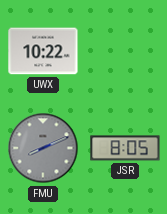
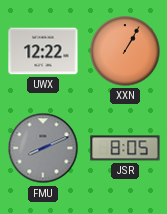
UWX: 10:22 -> 12:22 (43, 51)
XXN: none -> 1:05 (125, 51)
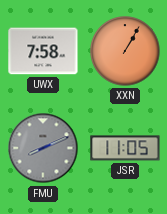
UWX: 12:22 -> 7:58 (43, 51)
JSR: 8:05 -> 11:05 (125, 148)
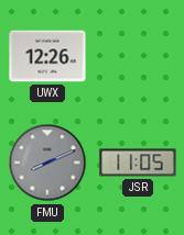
UWX: 7:58 -> 12:26 (47, 56)
XXN: 1:05 -> none (125, 51)
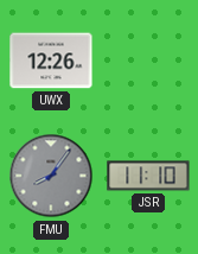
FMU: 8:11 -> 8:06 (51, 176)
JSR: 11:05 -> 11:10 (148, 176)
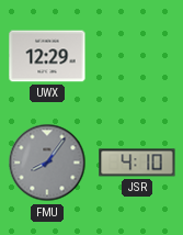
UWX: 12:26 -> 12:29 (47, 56)
JSR: 11:10 -> 4:10 (137, 163)
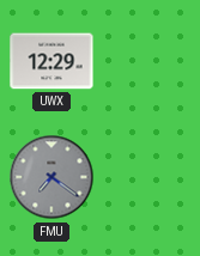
FMU: 8:06 -> 7:21 (51, 177)
JSR: 4:10 -> none (137, 163)
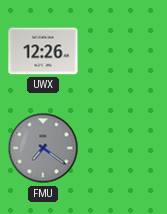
UWX: 12:29 -> 12:26 (43, 51)
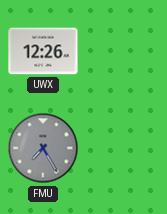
FMU: 7:21 -> 7:25 (43, 148)
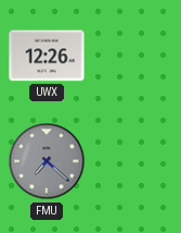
FMU: 7:25 -> 7:22 (47, 161)
